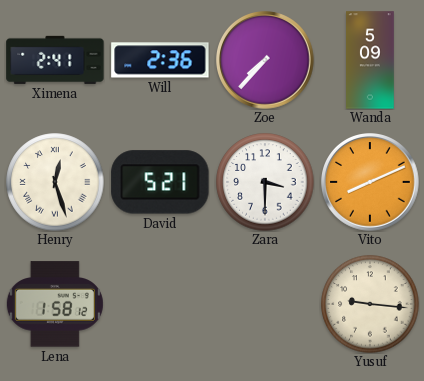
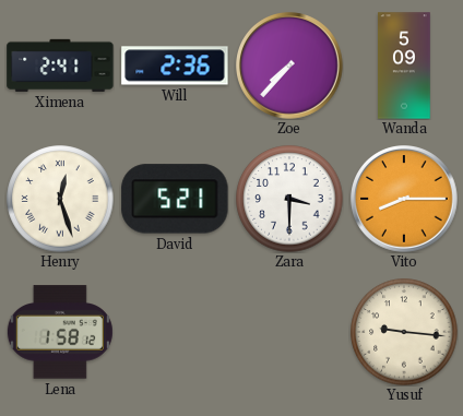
Vito: 8:11 -> 8:15 (405, 200)
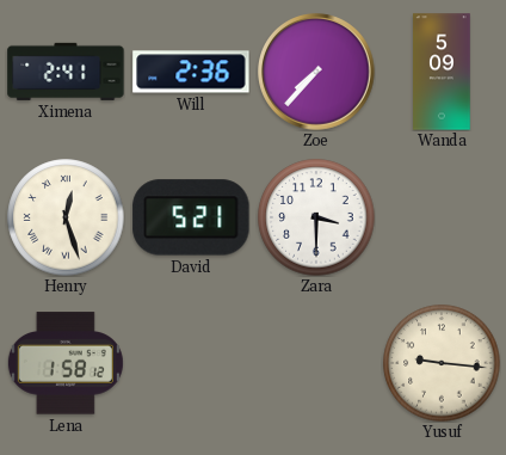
Vito: 8:15 -> none (405, 200)
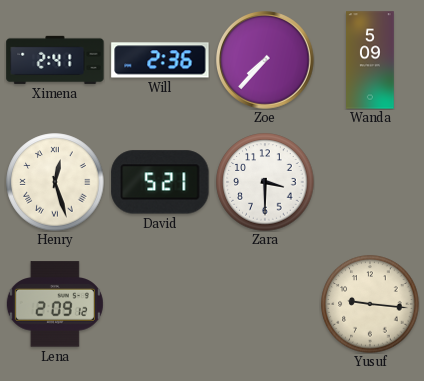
Lena: 1:58 -> 2:09 (55, 304)
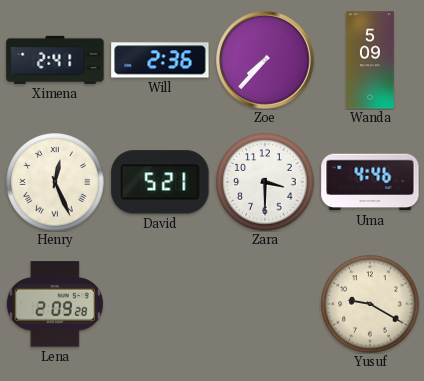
Henry: 12:27 -> 12:26 (55, 182)
Uma: none -> 4:46 (370, 182)
Lena: 2:09:12 -> 2:09:28 (55, 304)
Yusuf: 9:16 -> 9:20 (370, 304)
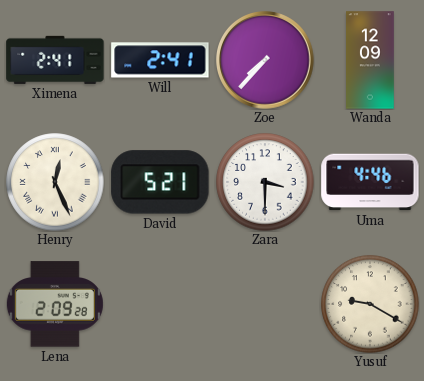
Will: 2:36 -> 2:41 (160, 60)
Wanda: 5:09 -> 12:09 (370, 60)
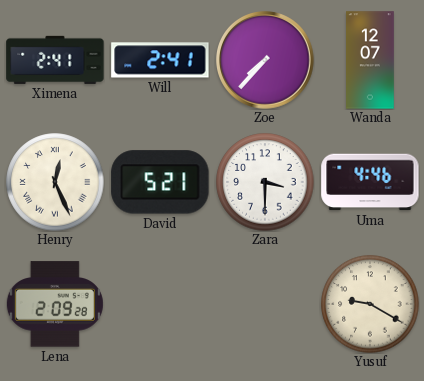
Wanda: 12:09 -> 12:07 (370, 60)
